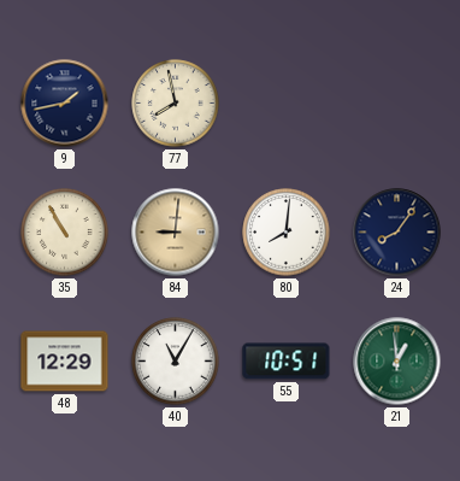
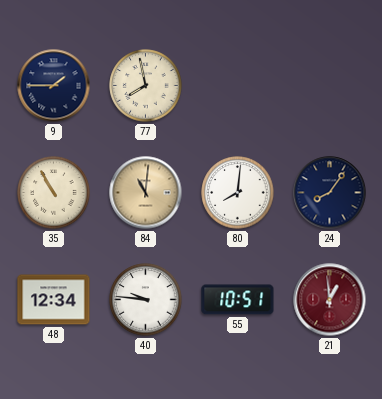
9: 1:43 -> 1:45 (54, 86)
84: 9:01 -> 11:01 (146, 193)
48: 12:29 -> 12:34 (54, 300)
40: 11:05 -> 9:46 (146, 300)
21 dial: green -> burgundy (330, 300)
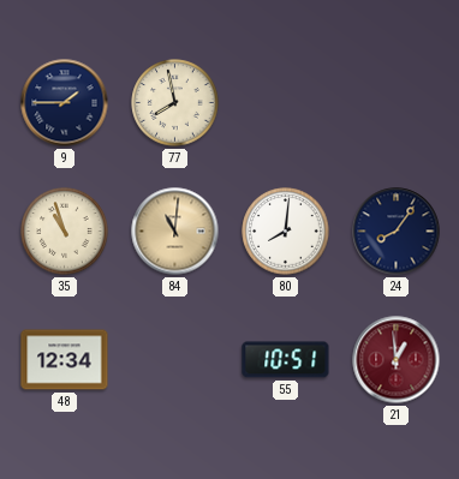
35: 10:55 -> 10:57 (65, 232)
40: 9:46 -> none (146, 300)
